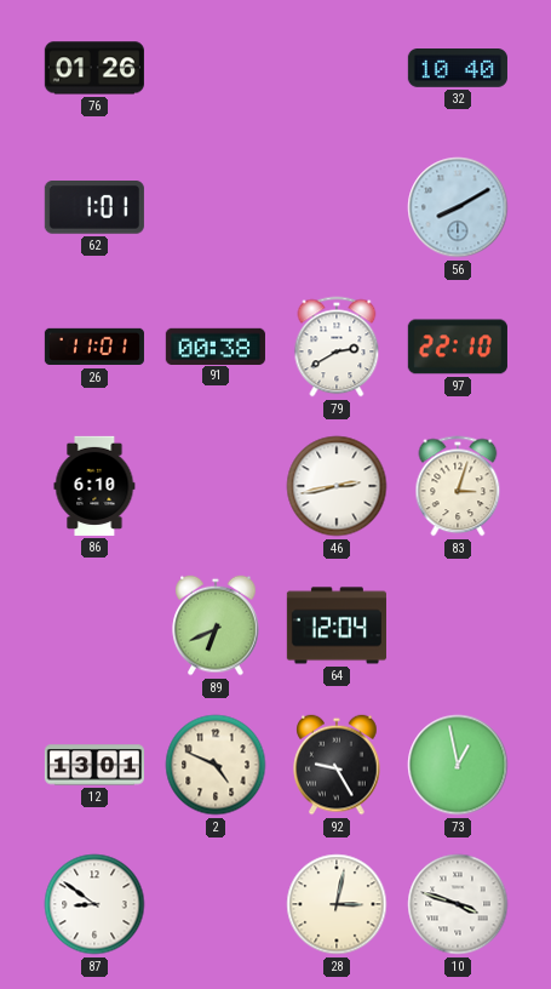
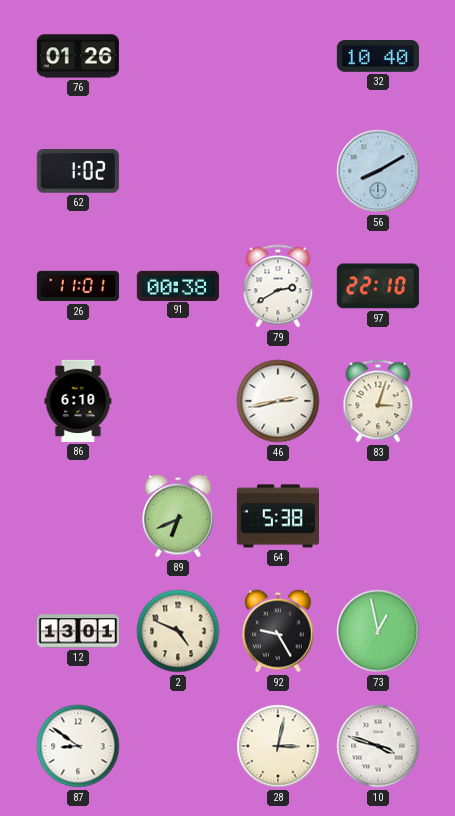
62: 1:01 -> 1:02 (78, 172)
64: 12:04 -> 5:38 (278, 516)
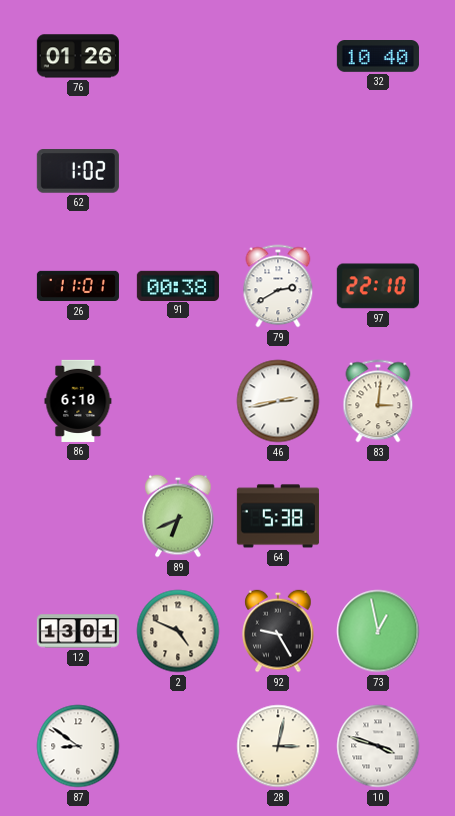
56: 8:10 -> none (378, 171)
83: 3:03 -> 3:01 (378, 401)
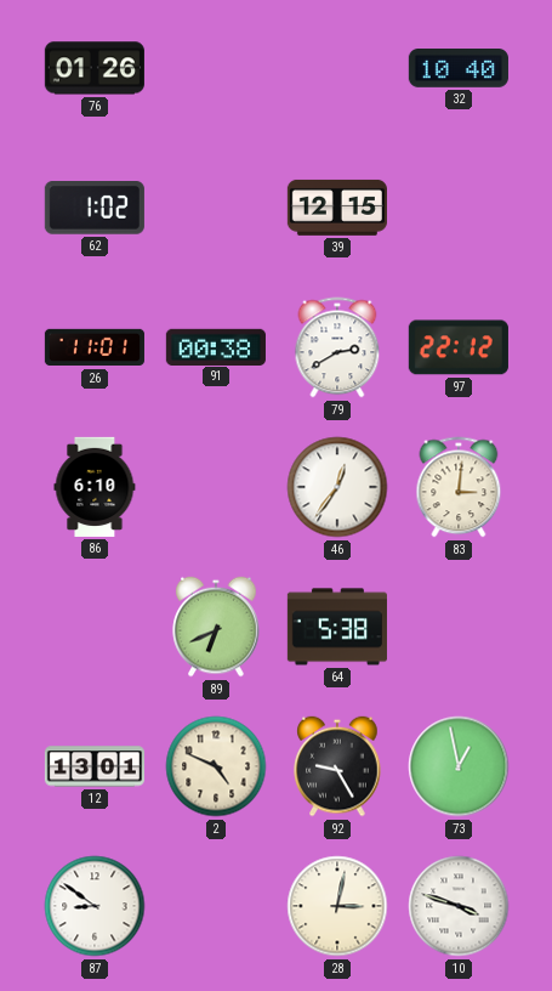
39: none -> 12:15 (337, 208)
97: 22:10 -> 22:12 (459, 347)
46: 2:43 -> 12:36 (337, 487)
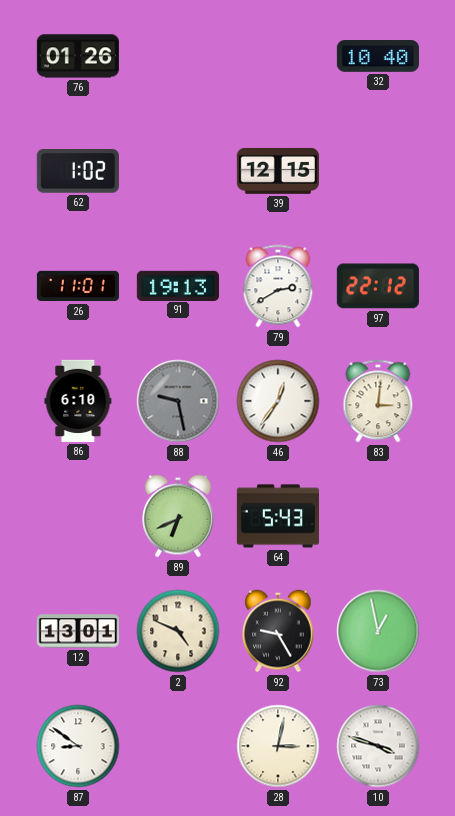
91: 00:38 -> 19:13 (178, 285)
88: none -> 9:28 (178, 401)
64: 5:38 -> 5:43 (278, 516)
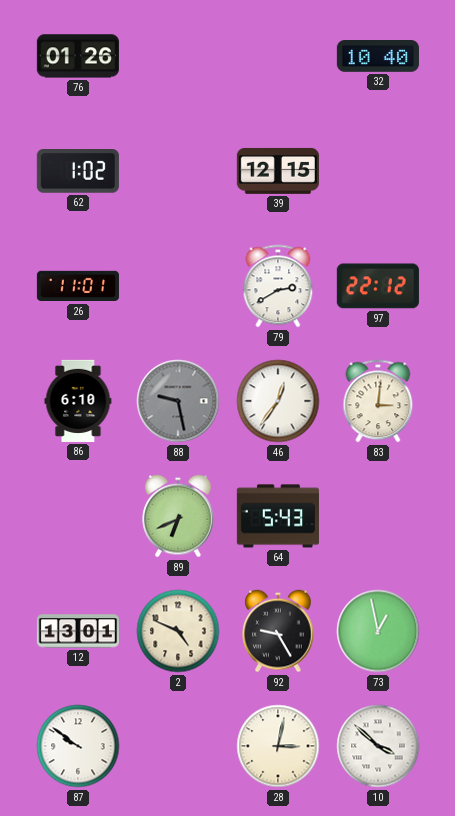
91: 19:13 -> none (178, 285)
87: 8:51 -> 9:51 (78, 746)
10: 3:48 -> 3:52 (378, 746)
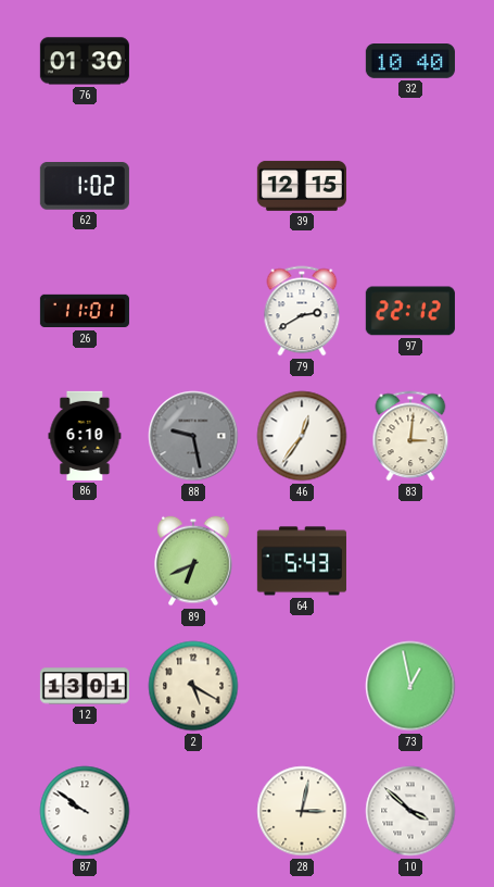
76: 01:26 -> 01:30 (85, 61)
2: 4:49 -> 5:20 (193, 686)
92: 9:25 -> none (278, 631)
